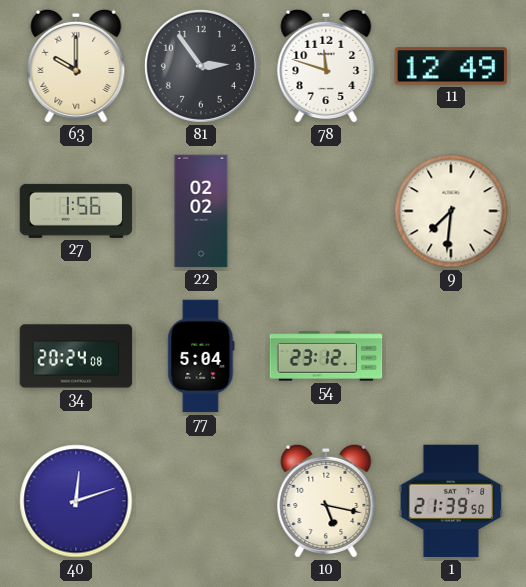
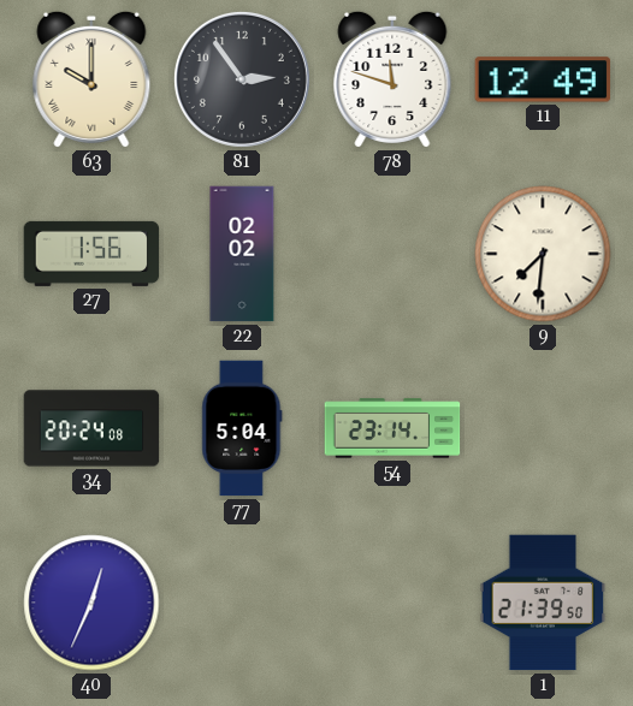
54: 23:12 -> 23:14 (392, 428)
40: 12:12 -> 12:34 (91, 603)
10: 5:17 -> none (326, 501)
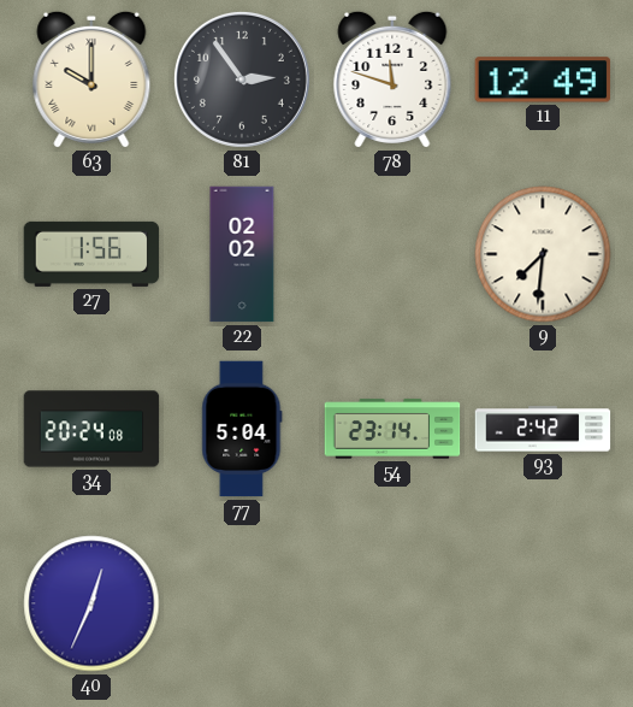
93: none -> 2:42 (543, 429)
1: 21:39 -> none (543, 603)
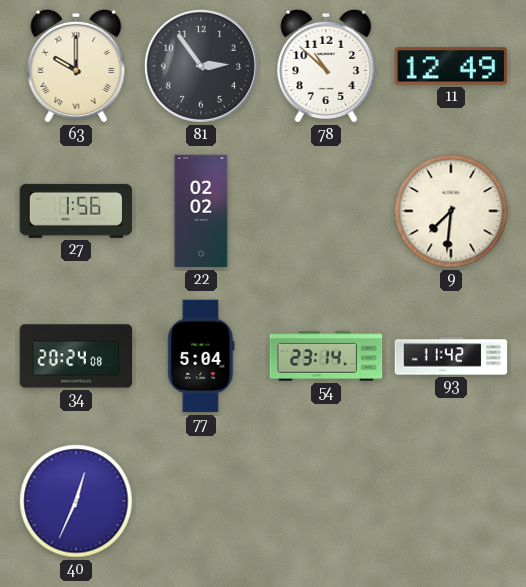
78: 11:48 -> 10:52 (326, 66)
93: 2:42 -> 11:42 (451, 356)
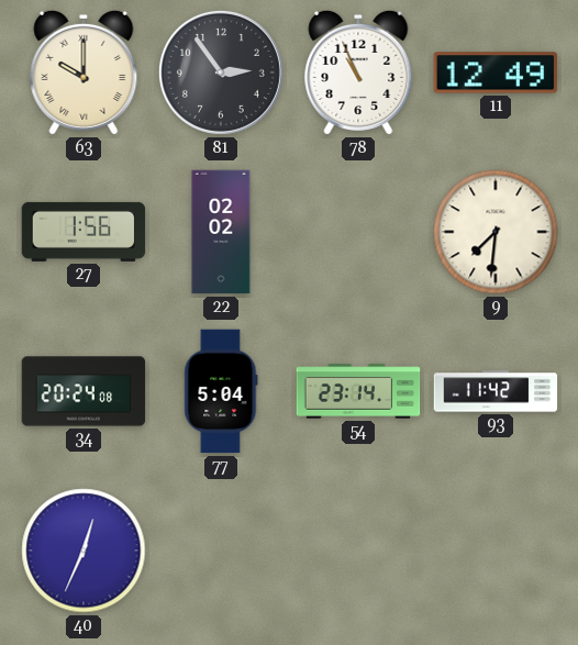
78: 10:52 -> 10:56 (358, 73)
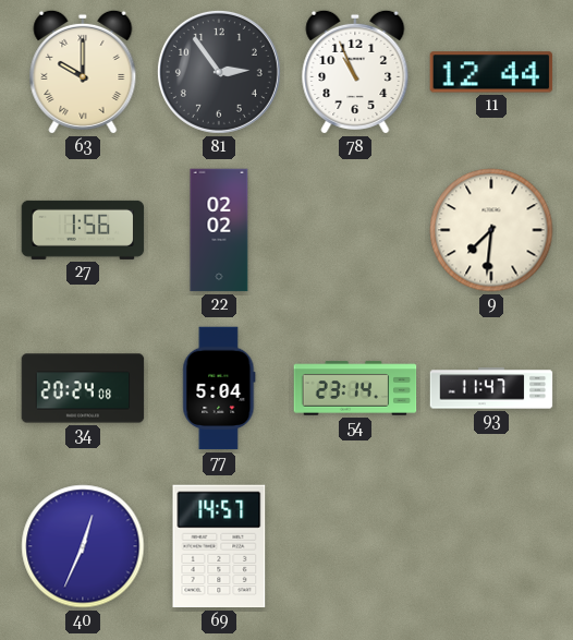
11: 12:49 -> 12:44 (491, 72)
93: 11:42 -> 11:47 (491, 388)
69: none -> 14:57 (219, 546)
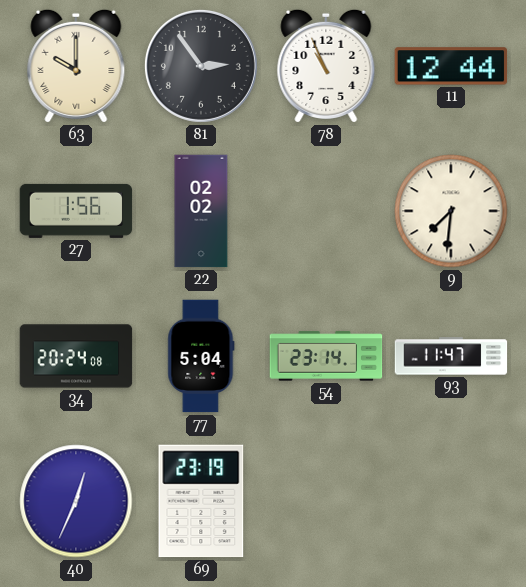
69: 14:57 -> 23:19 (201, 501)
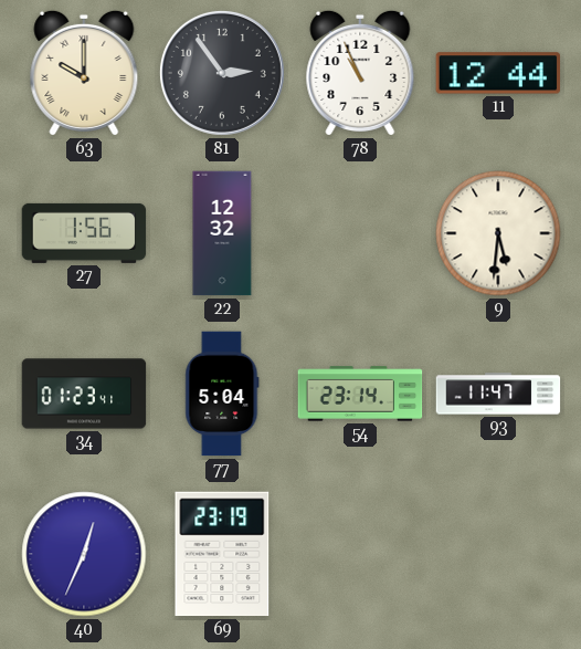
22: 02:02 -> 12:32 (222, 233)
9: 7:31 -> 5:31 (498, 233)
34: 20:24 -> 01:23 (84, 394)
